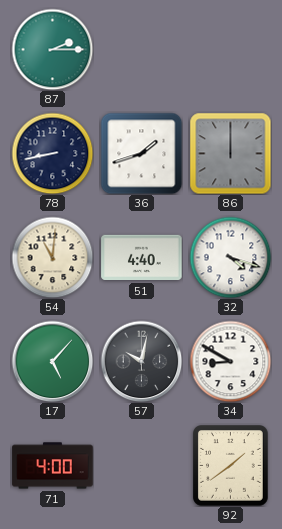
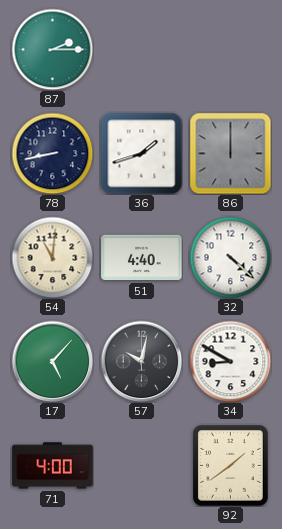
32: 4:18 -> 4:22 (230, 257)
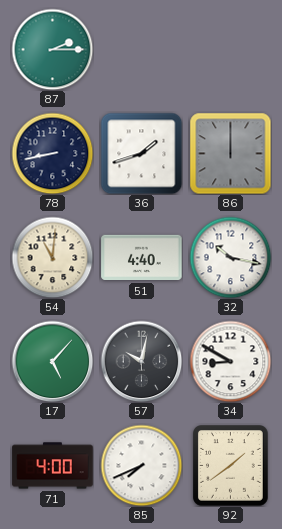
32: 4:22 -> 10:17 (230, 257)
85: none -> 7:41 (141, 465)
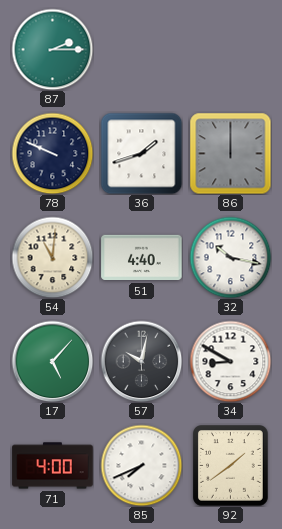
78: 8:43 -> 9:49 (52, 153)
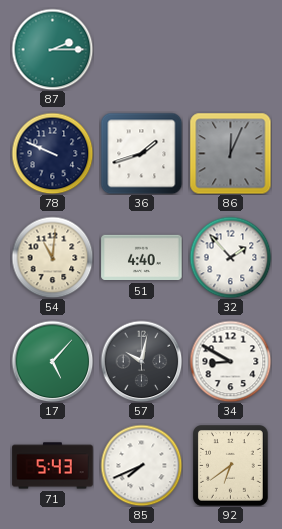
86: 12:00 -> 12:04 (230, 153)
32: 10:17 -> 1:53 (230, 257)
71: 4:00 -> 5:43 (53, 466)
92: 1:39 -> 6:39 (231, 466)
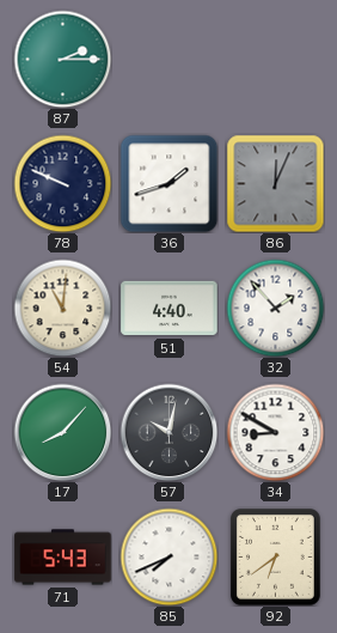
17: 5:07 -> 8:07 (62, 432)
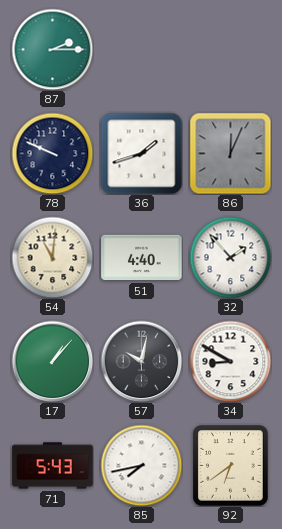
17: 8:07 -> 1:07 (52, 361)
85: 7:41 -> 7:43 (141, 465)
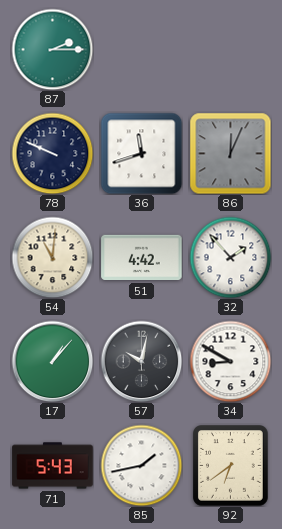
36: 1:42 -> 11:42 (141, 153)
51: 4:40 -> 4:42 (142, 258)
85: 7:43 -> 1:43 (141, 465)
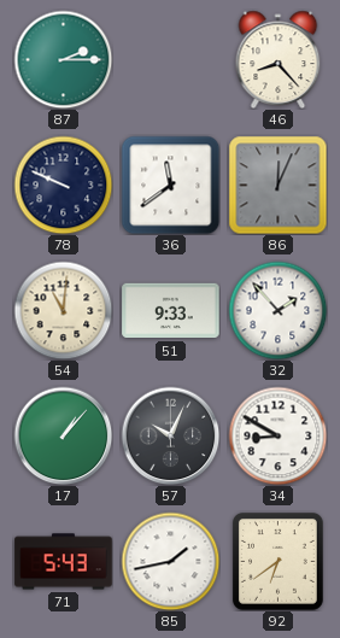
46: none -> 8:23 (279, 59)
36: 11:42 -> 11:39 (170, 185)
51: 4:42 -> 9:33 (171, 311)
57: 10:02 -> 10:04 (170, 435)
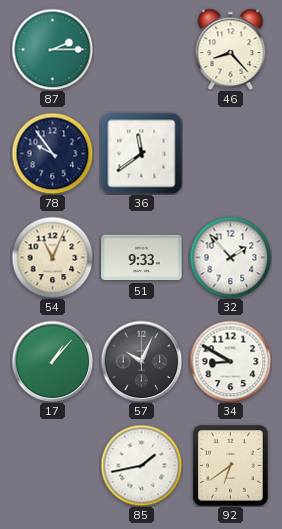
78: 9:49 -> 9:54 (52, 153)
86: 12:04 -> none (277, 185)
54: 11:01 -> 11:04 (52, 257)
71: 5:43 -> none (64, 562)
